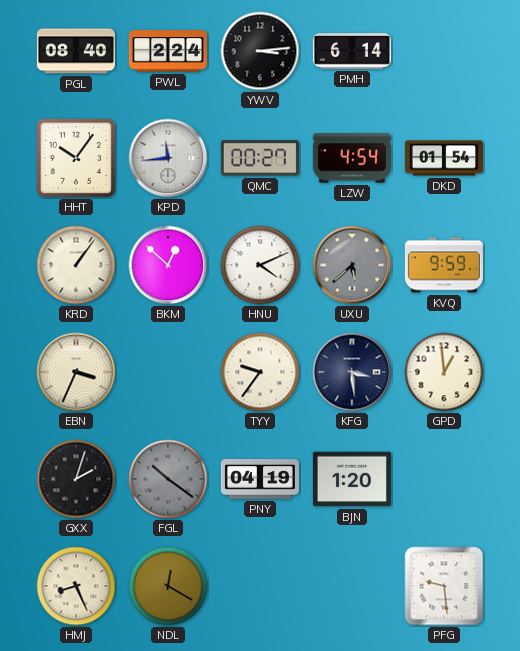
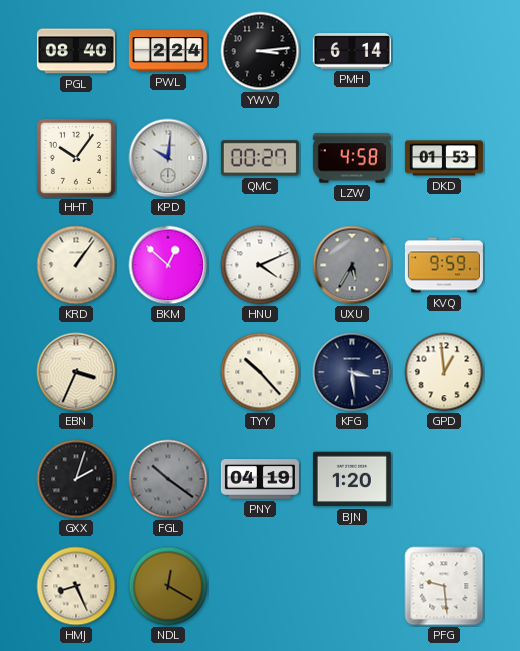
KPD: 11:44 -> 10:01 (168, 158)
LZW: 4:54 -> 4:58 (352, 158)
DKD: 01:54 -> 01:53 (444, 158)
UXU: 5:38 -> 5:35 (352, 265)
TYY: 9:36 -> 10:23 (260, 372)
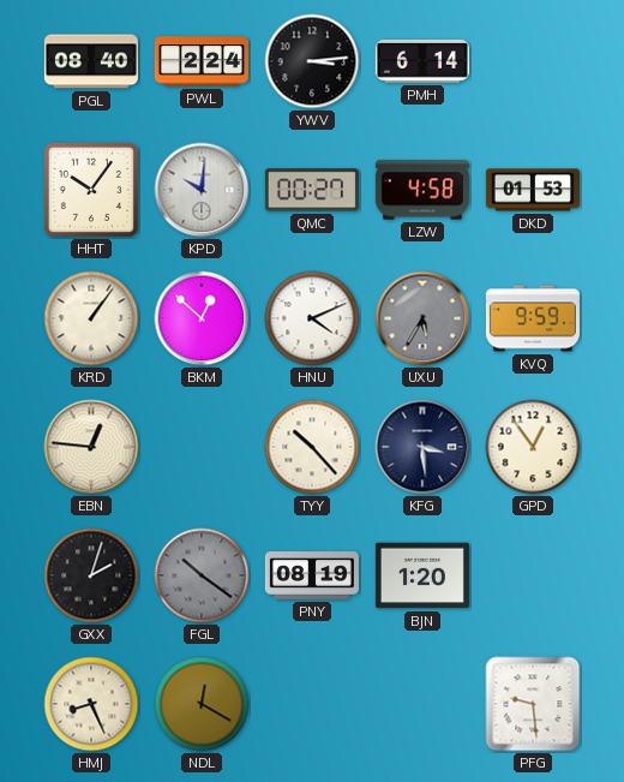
EBN: 3:34 -> 12:46 (91, 447)
GPD: 12:59 -> 12:54 (533, 447)
PNY: 04:19 -> 08:19 (312, 575)
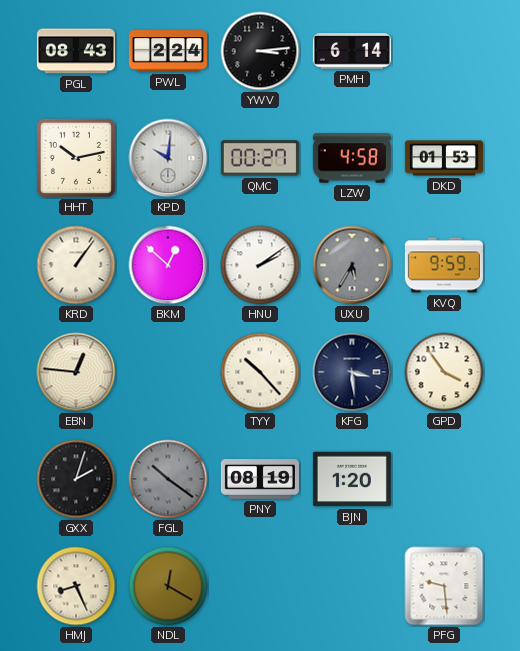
PGL: 08:40 -> 08:43 (76, 51)
HHT: 10:06 -> 10:13 (76, 158)
HNU: 4:11 -> 2:09 (260, 265)
GPD: 12:54 -> 3:54 (444, 372)
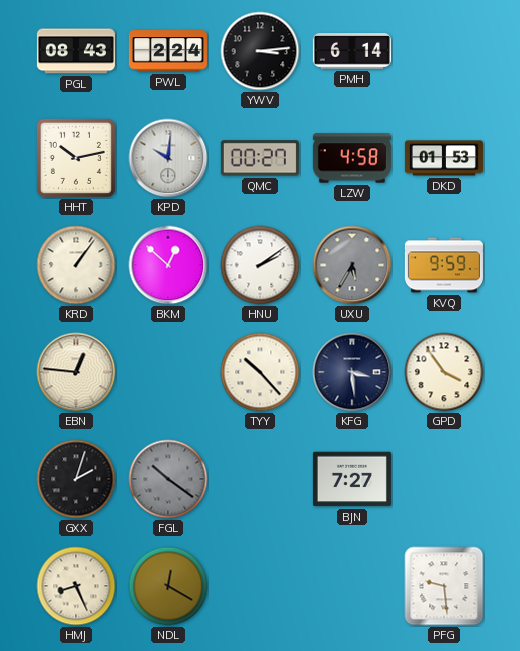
PNY: 08:19 -> none (260, 479)
BJN: 1:20 -> 7:27 (352, 479)
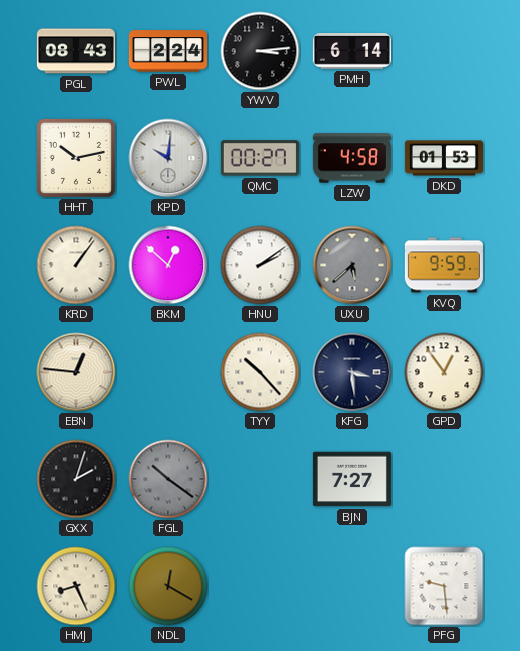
UXU: 5:35 -> 5:38 (352, 265)
GPD: 3:54 -> 12:54 (444, 372)
